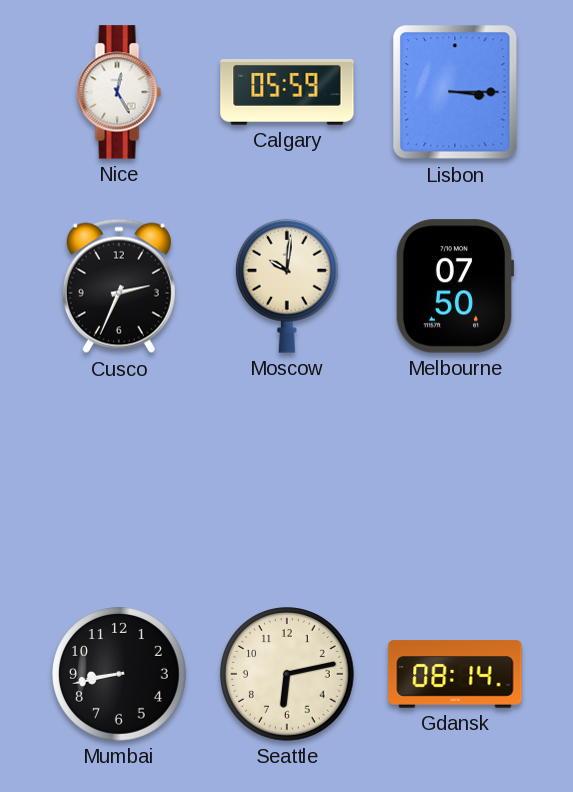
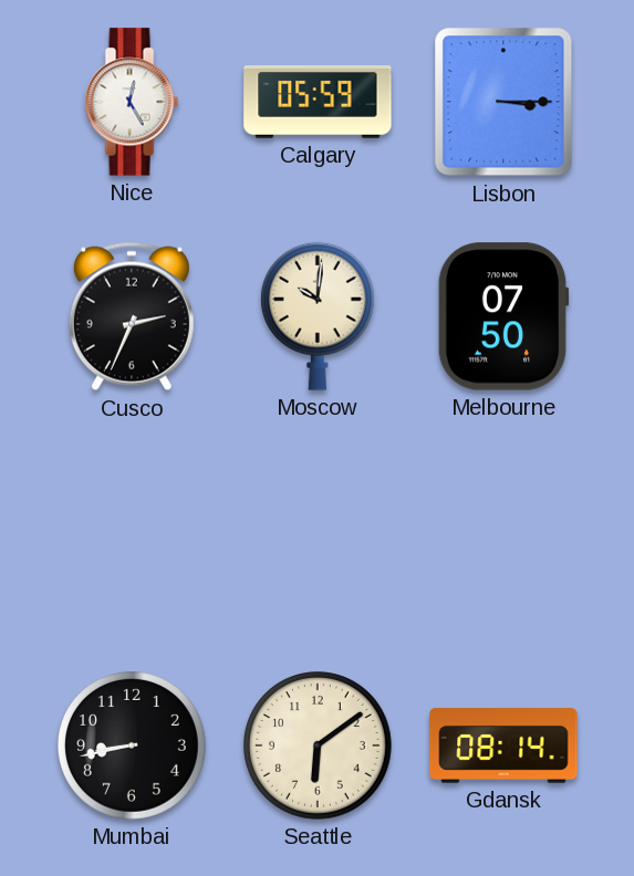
Seattle: 6:13 -> 6:09 (319, 747)
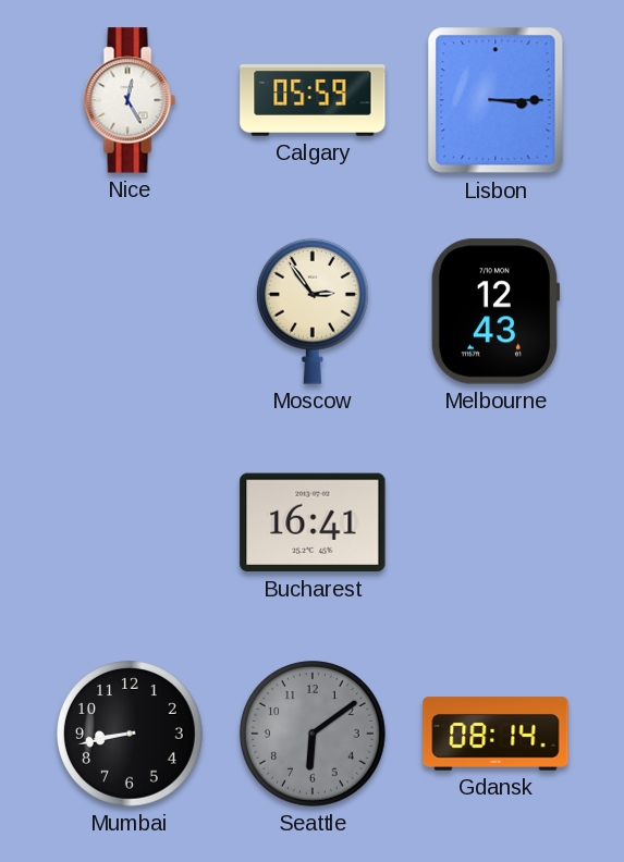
Cusco: 2:34 -> none (132, 316)
Moscow: 10:01 -> 2:54 (313, 311)
Melbourne: 07:50 -> 12:43 (495, 311)
Bucharest: none -> 16:41 (313, 522)
Seattle dial: cream -> grey (314, 735)
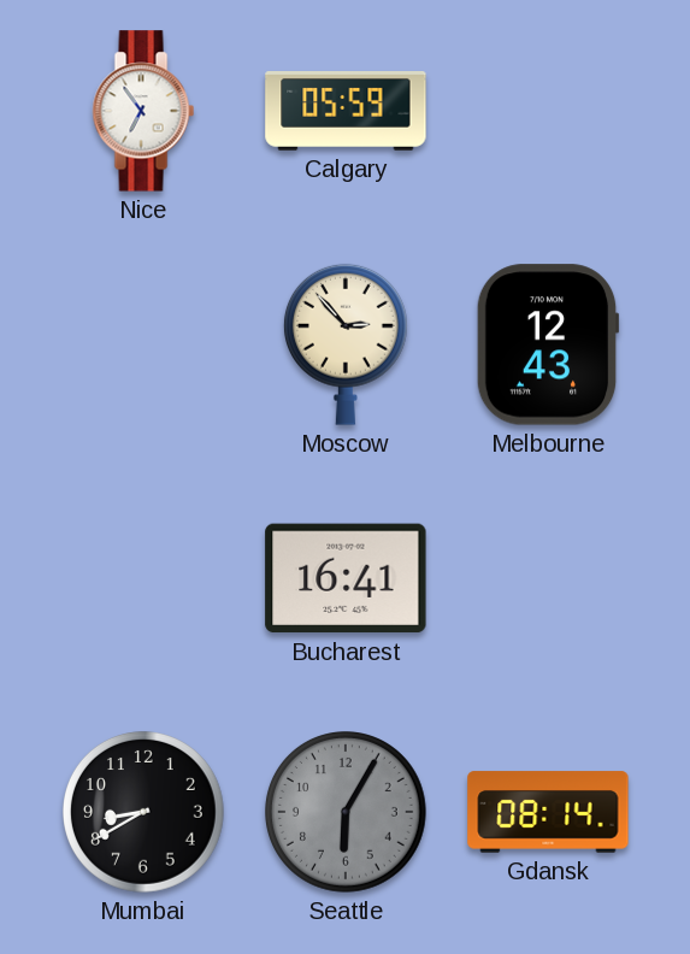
Nice: 12:25 -> 6:54 (143, 111)
Lisbon: 3:15 -> none (495, 100)
Moscow: 2:54 -> 2:53 (346, 344)
Mumbai: 8:43 -> 8:40 (145, 813)
Seattle: 6:09 -> 6:05 (347, 813)
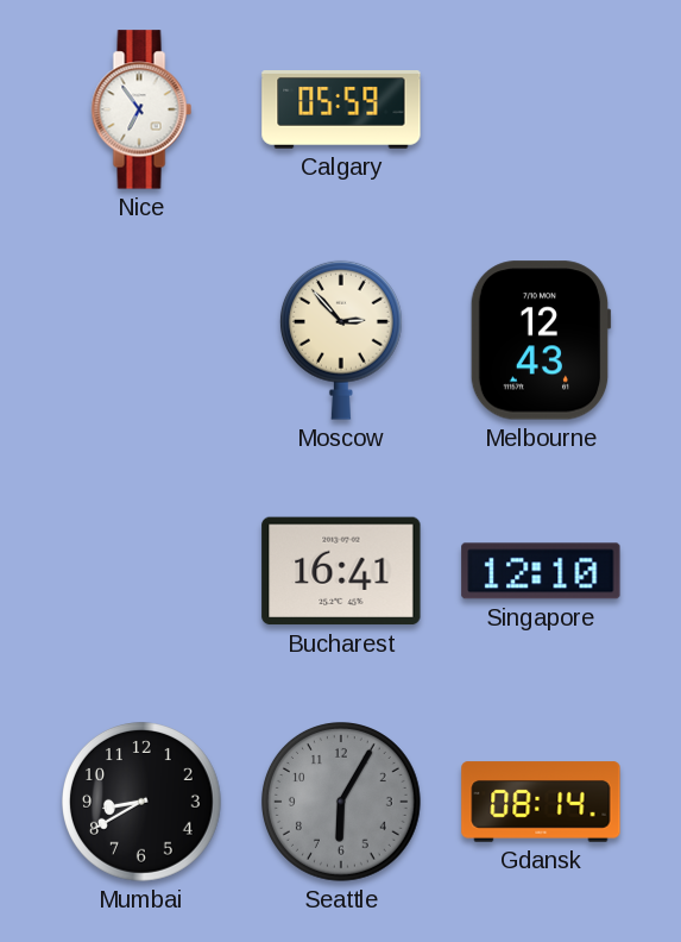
Singapore: none -> 12:10 (541, 571)
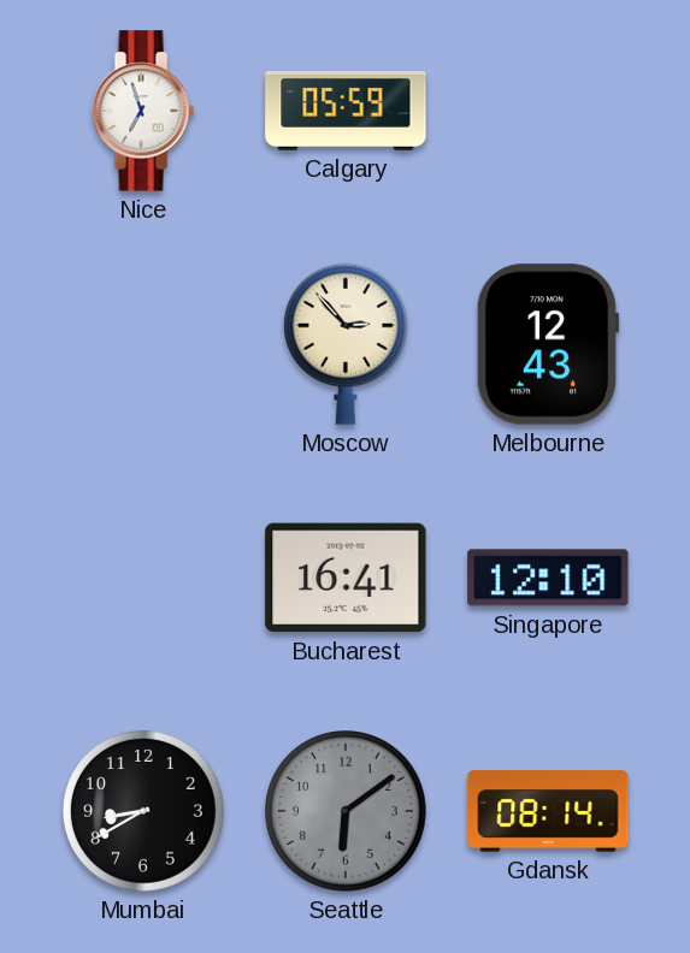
Nice: 6:54 -> 6:57 (143, 111)
Seattle: 6:05 -> 6:09 (347, 812)
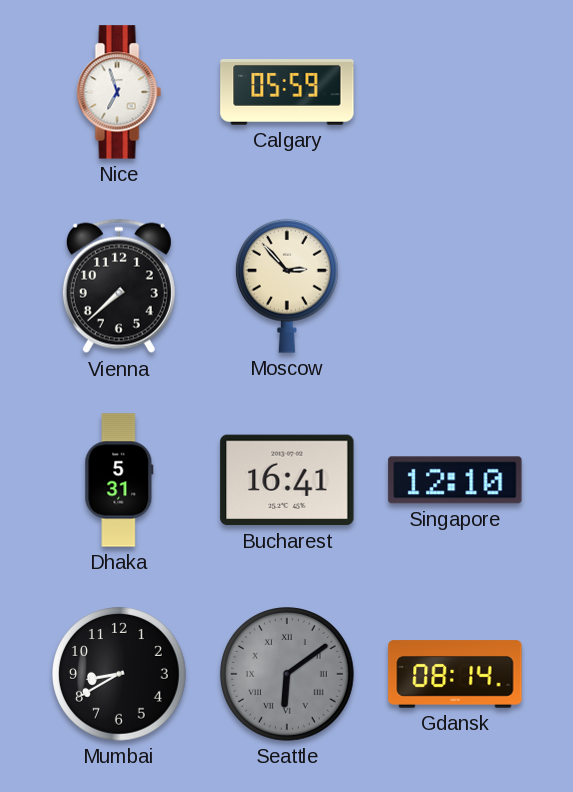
Vienna: none -> 7:38 (119, 286)
Melbourne: 12:43 -> none (548, 344)
Dhaka: none -> 5:31 (119, 480)
Seattle numerals: Arabic -> Roman (288, 675)
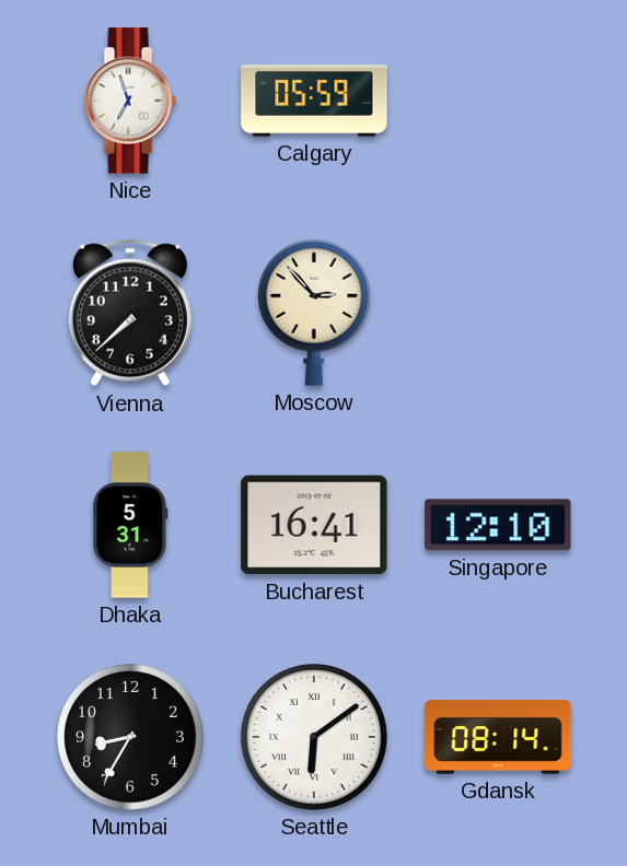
Mumbai: 8:40 -> 8:35 (131, 738)
Seattle dial: grey -> white (315, 738)
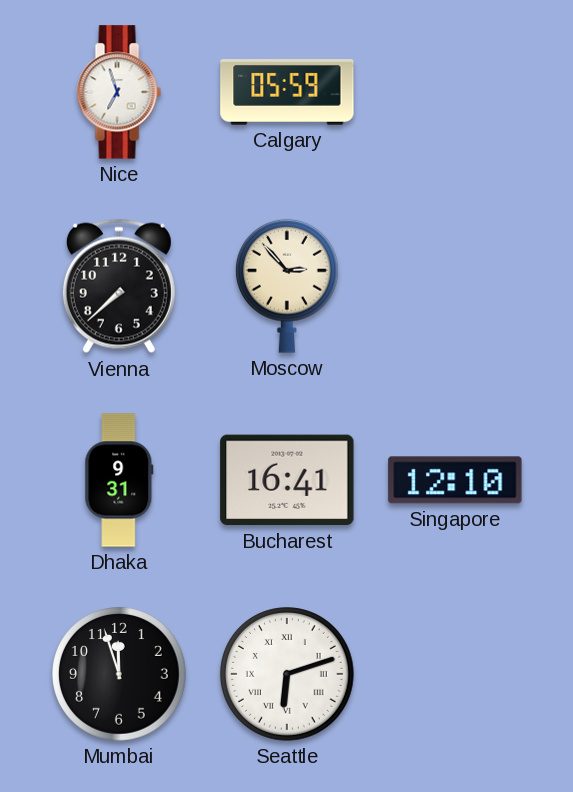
Dhaka: 5:31 -> 9:31 (119, 480)
Mumbai: 8:35 -> 11:57 (120, 675)
Seattle: 6:09 -> 6:12 (288, 675)
Gdansk: 08:14 -> none (498, 737)
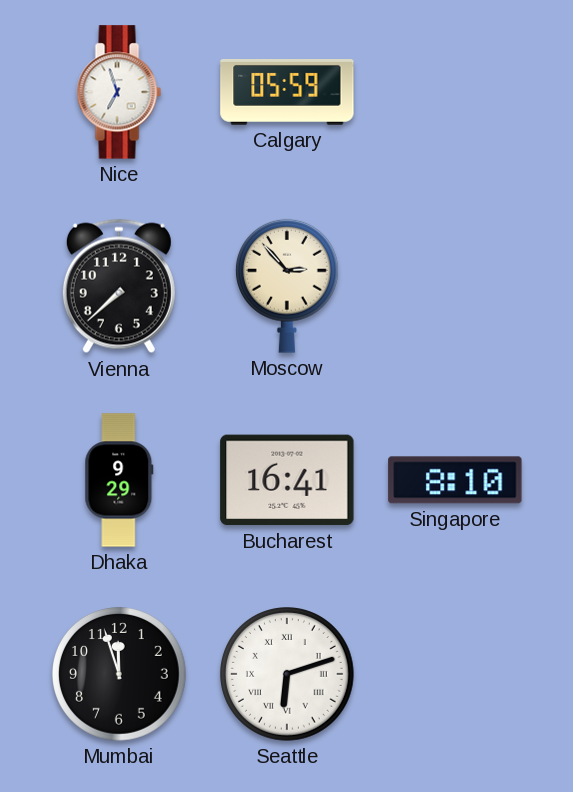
Dhaka: 9:31 -> 9:29 (119, 480)
Singapore: 12:10 -> 8:10 (455, 480)
